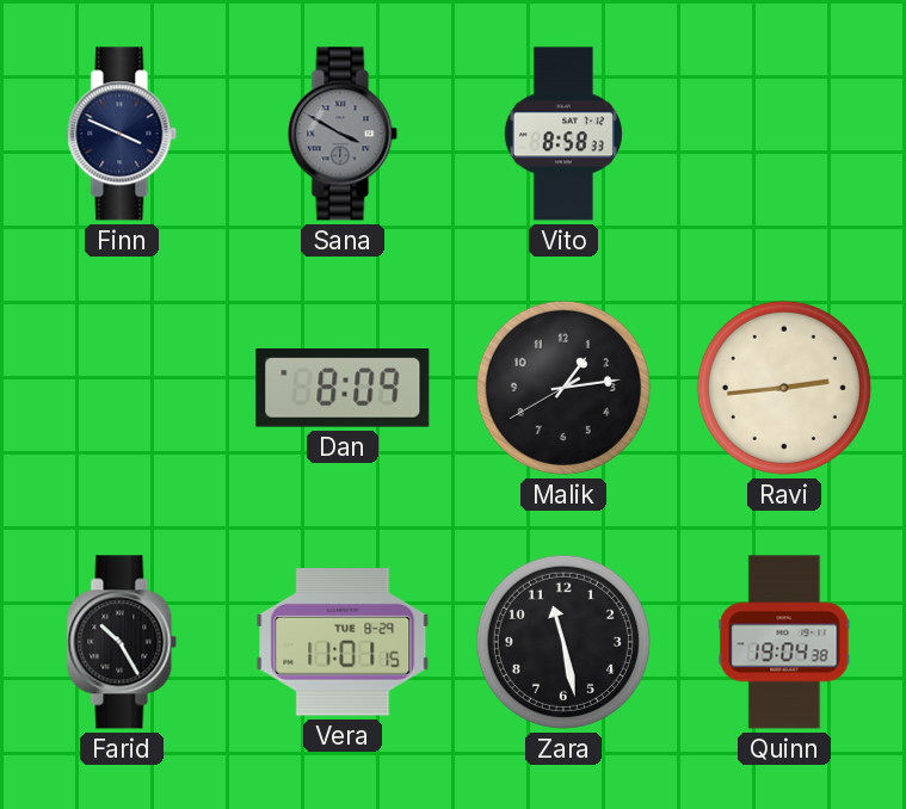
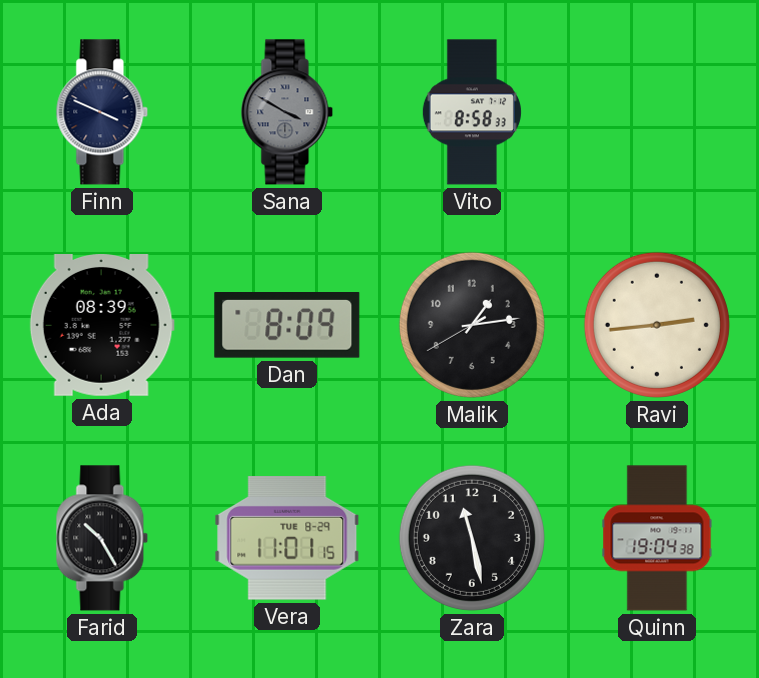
Ada: none -> 08:39 (102, 326)
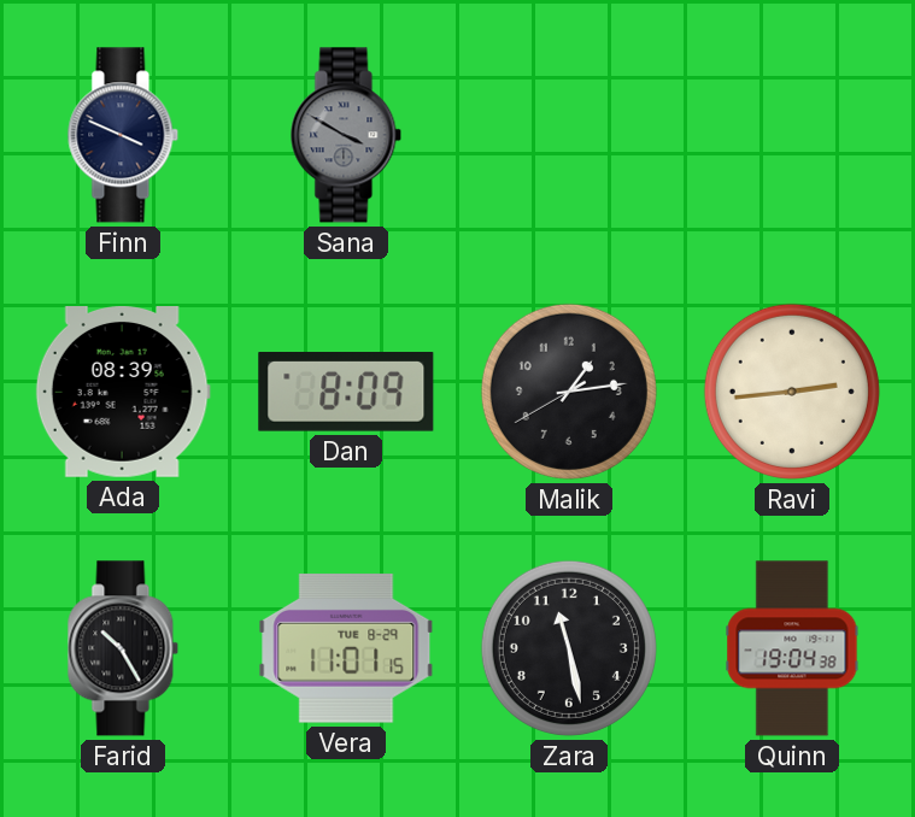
Vito: 8:58 -> none (472, 112)
